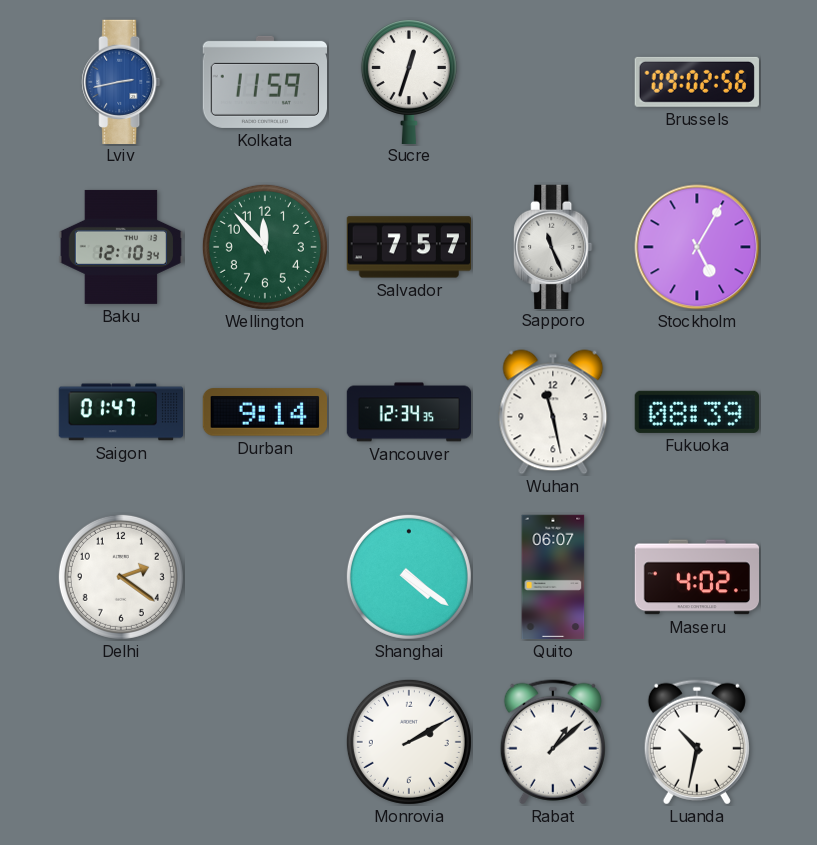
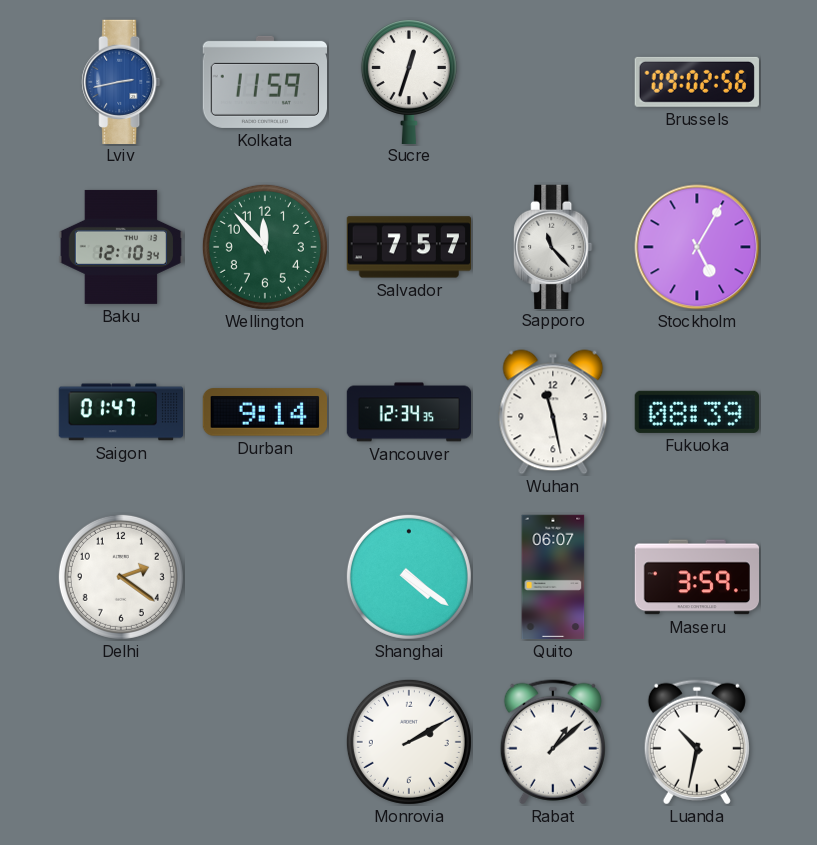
Sapporo: 11:26 -> 11:23 (553, 246)
Maseru: 4:02 -> 3:59 (696, 577)
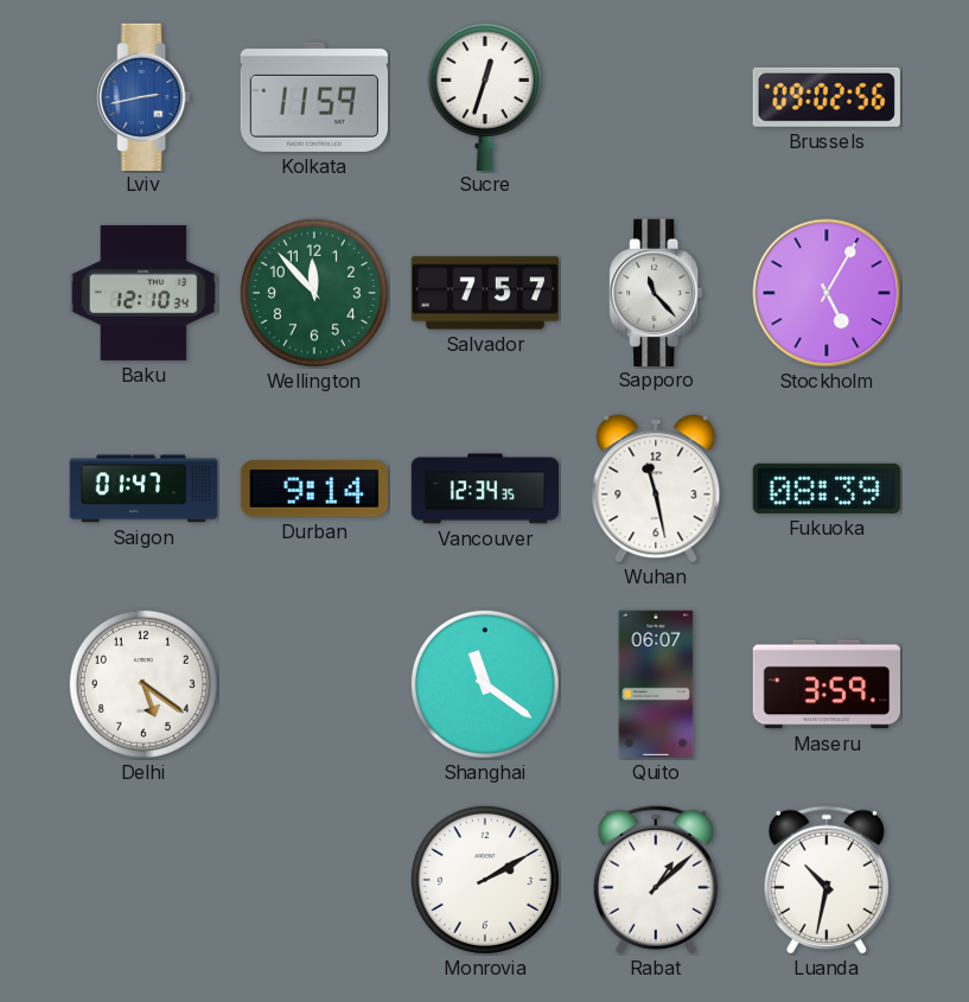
Delhi: 2:21 -> 5:21 (144, 684)
Shanghai: 4:21 -> 11:21 (485, 684)
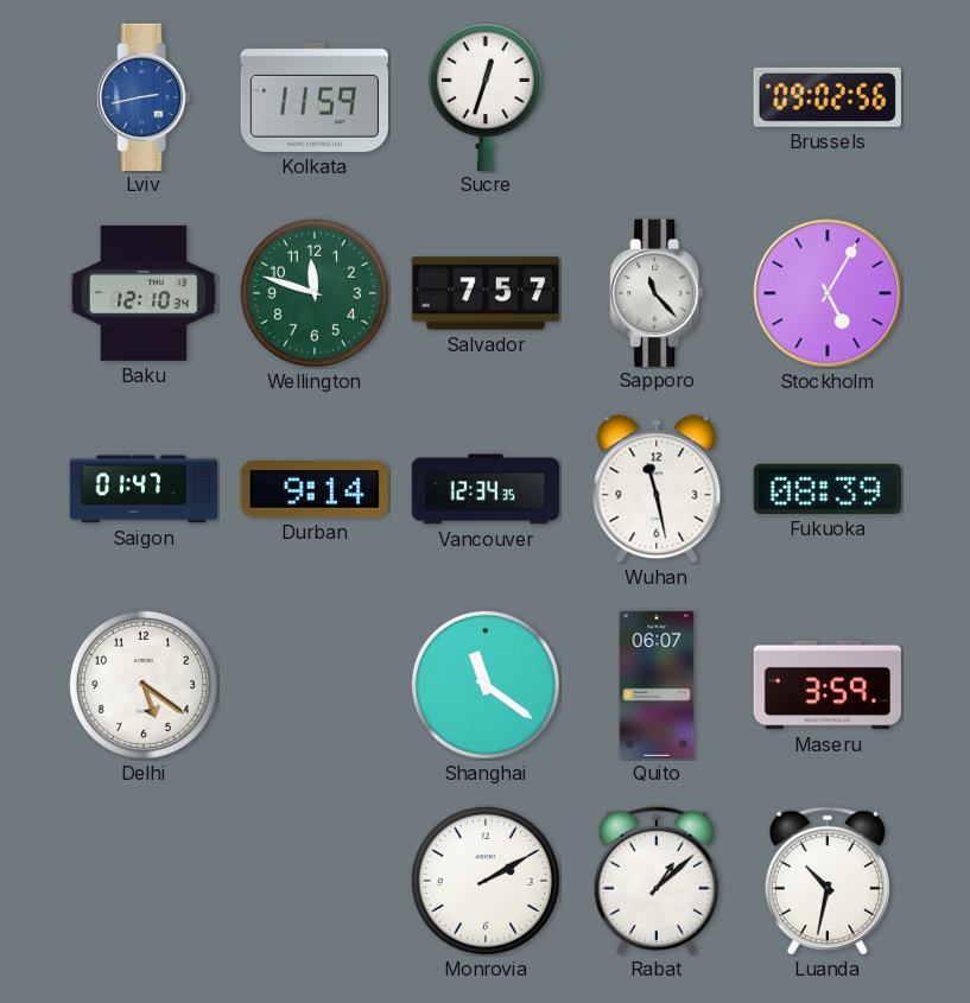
Wellington: 11:53 -> 11:48 (315, 293)
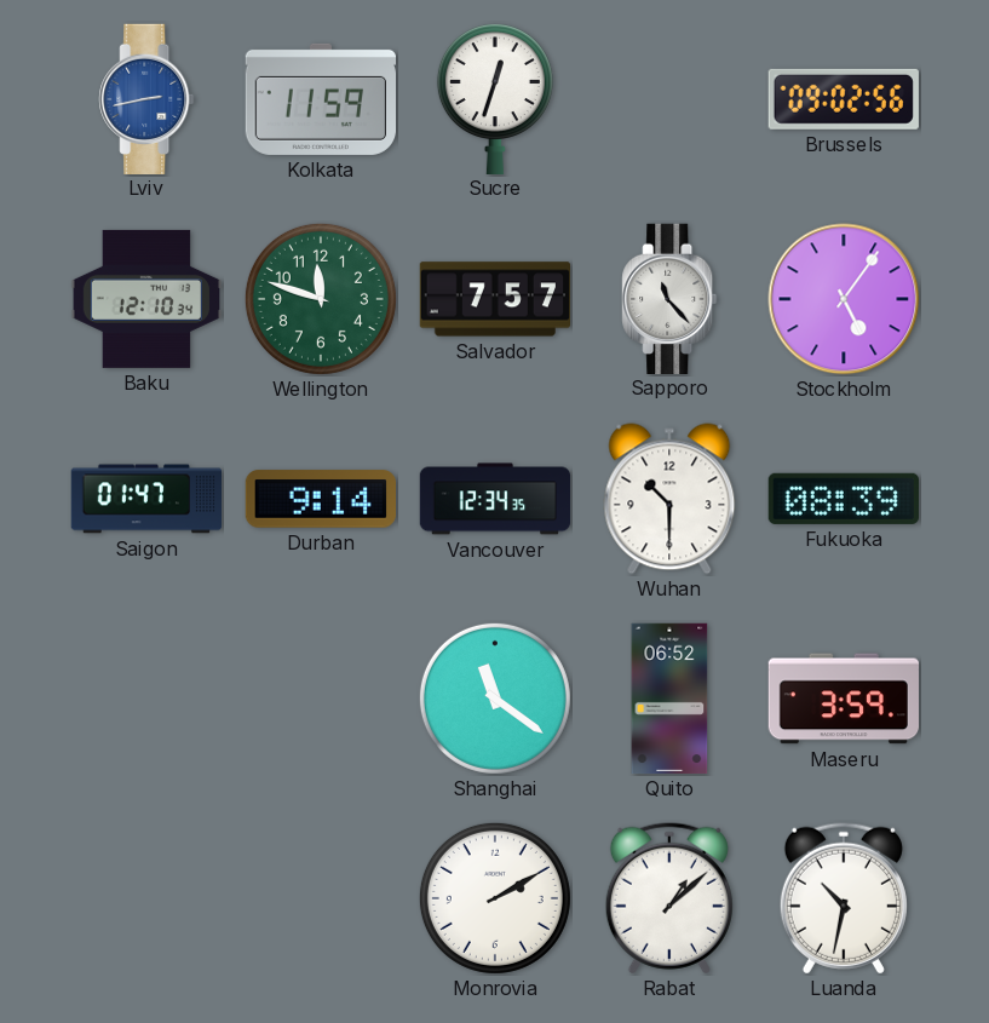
Stockholm: 5:05 -> 5:06 (844, 299)
Wuhan: 11:28 -> 10:30 (669, 499)
Delhi: 5:21 -> none (144, 685)
Quito: 06:07 -> 06:52 (669, 699)
